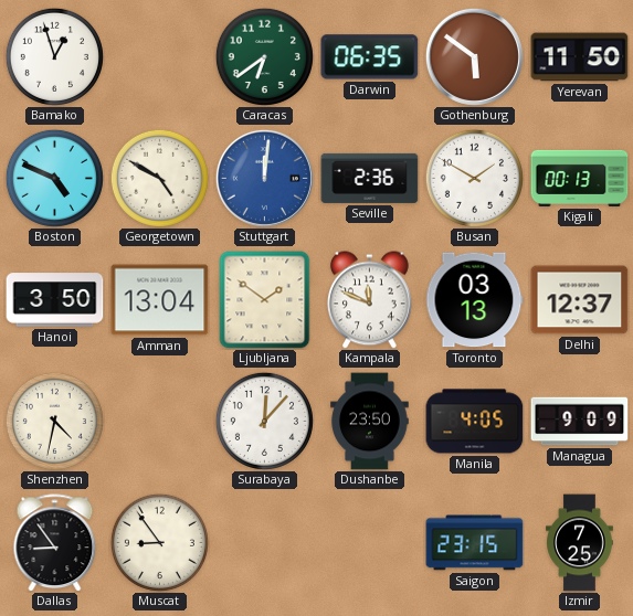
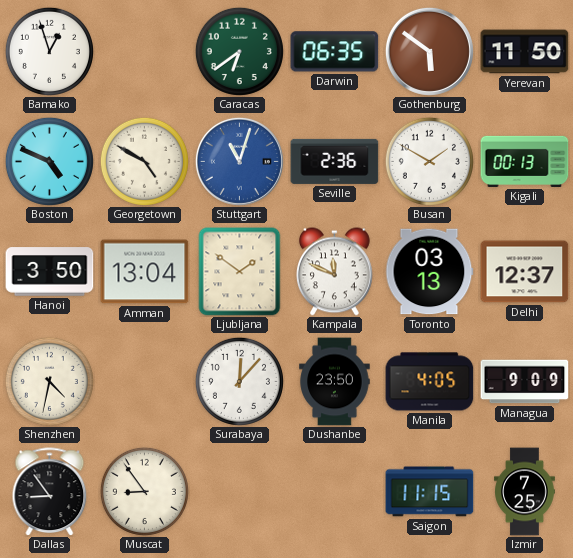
Stuttgart: 12:01 -> 11:03 (239, 161)
Saigon: 23:15 -> 11:15 (430, 492)
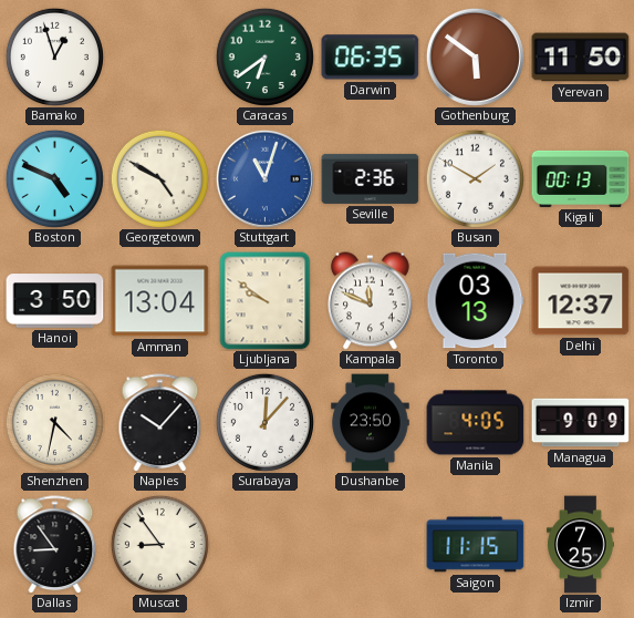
Ljubljana: 1:51 -> 9:51 (266, 301)
Naples: none -> 10:07 (160, 423)
